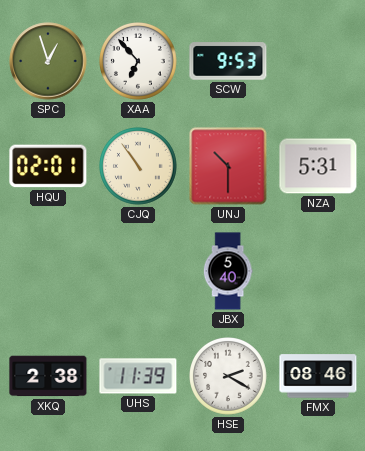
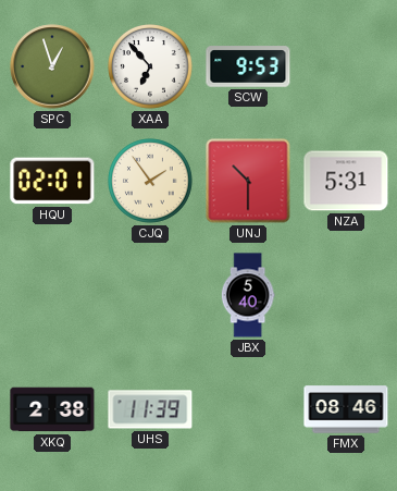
CJQ: 10:54 -> 1:54 (151, 182)
HSE: 2:20 -> none (229, 377)
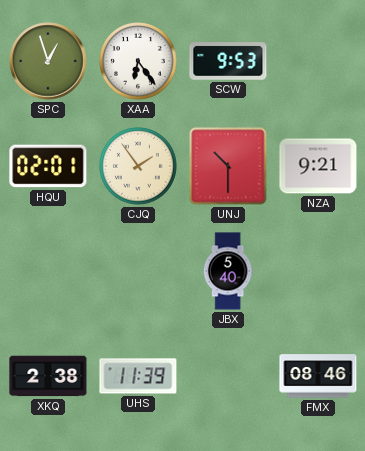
XAA: 6:53 -> 6:24 (139, 62)
NZA: 5:31 -> 9:21 (318, 166)
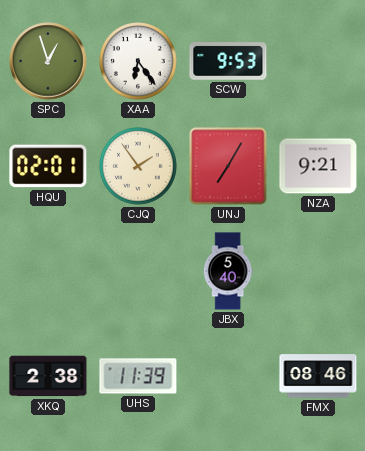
UNJ: 10:30 -> 7:05 (228, 166)
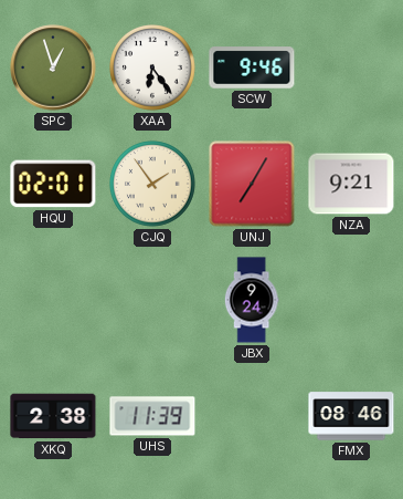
SCW: 9:53 -> 9:46 (252, 67)
JBX: 5:40 -> 9:24 (252, 300)
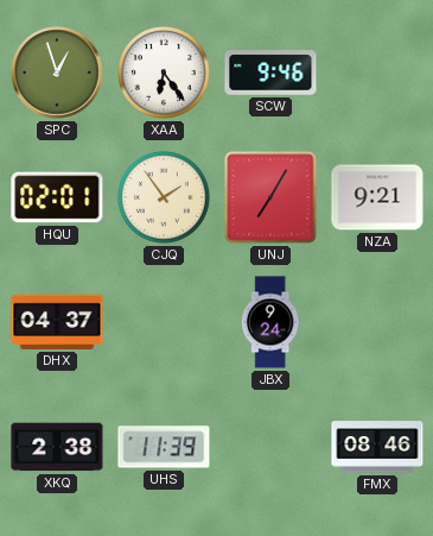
DHX: none -> 04:37 (57, 322)
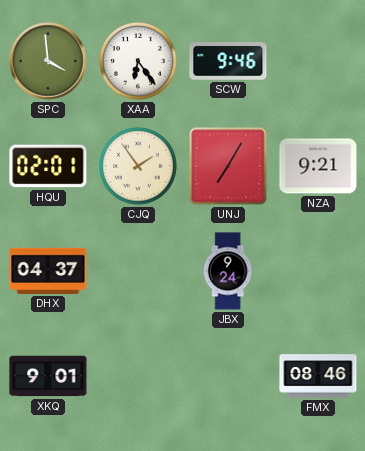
SPC: 12:57 -> 3:59 (48, 61)
XKQ: 2:38 -> 9:01 (48, 376)
UHS: 11:39 -> none (164, 447)
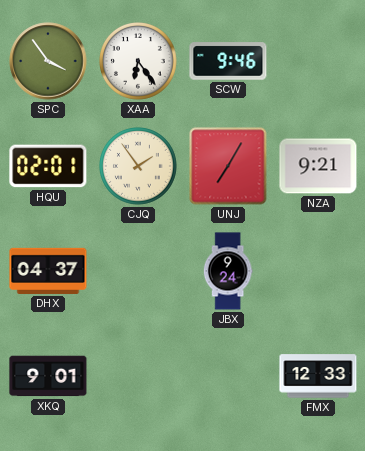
SPC: 3:59 -> 3:54 (48, 61)
FMX: 08:46 -> 12:33 (318, 376)
